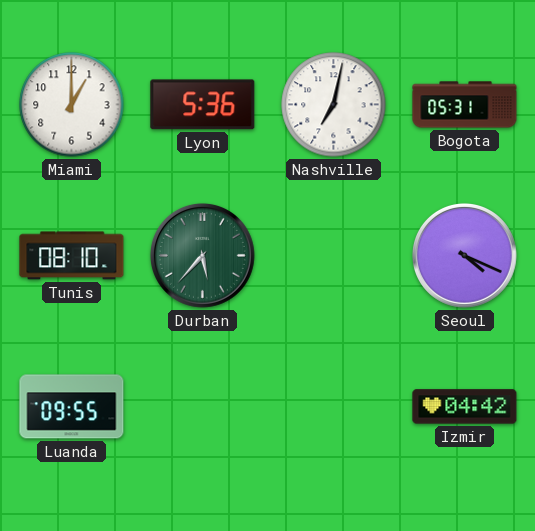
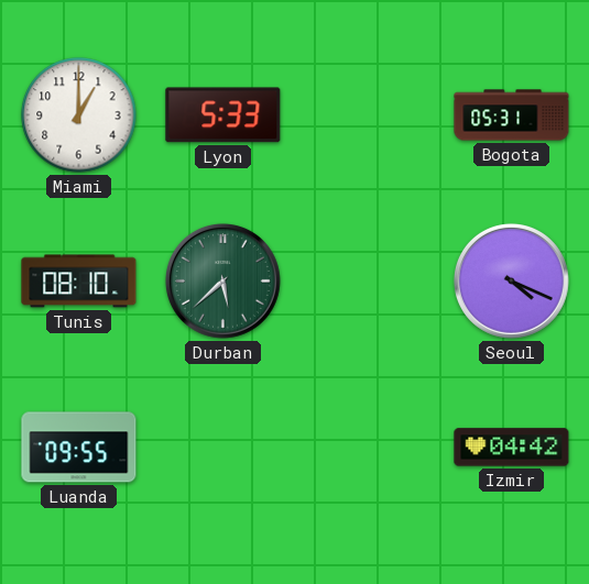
Lyon: 5:36 -> 5:33 (223, 115)
Nashville: 7:02 -> none (334, 105)
Durban: 5:37 -> 5:38 (222, 280)
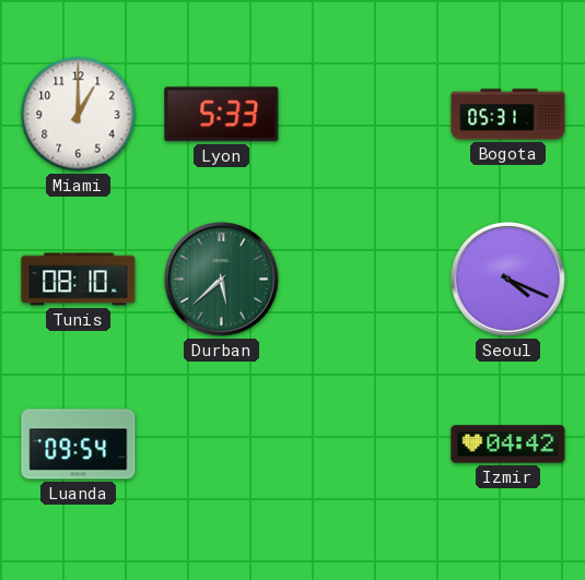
Luanda: 09:55 -> 09:54 (79, 445)
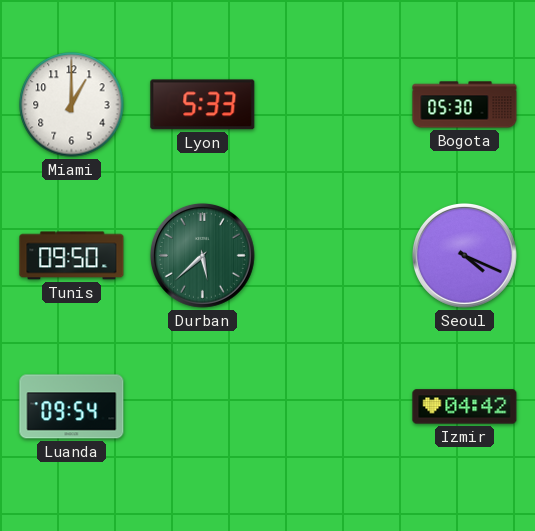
Bogota: 05:31 -> 05:30 (465, 105)
Tunis: 08:10 -> 09:50 (72, 256)
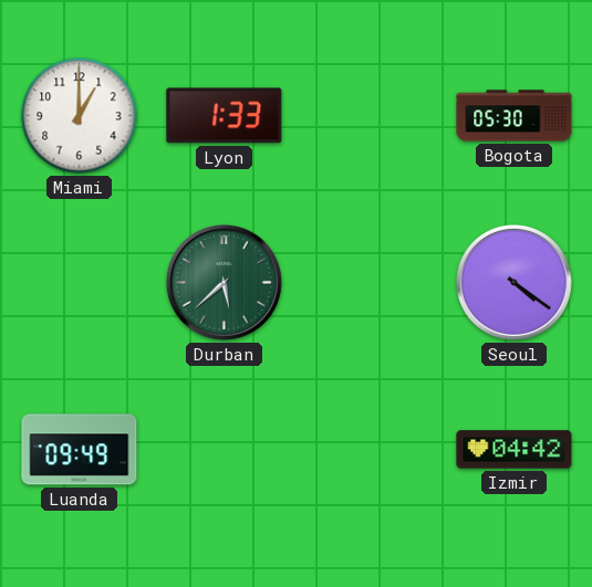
Lyon: 5:33 -> 1:33 (225, 116)
Tunis: 09:50 -> none (72, 256)
Seoul: 4:19 -> 4:21 (513, 282)
Luanda: 09:54 -> 09:49 (80, 450)
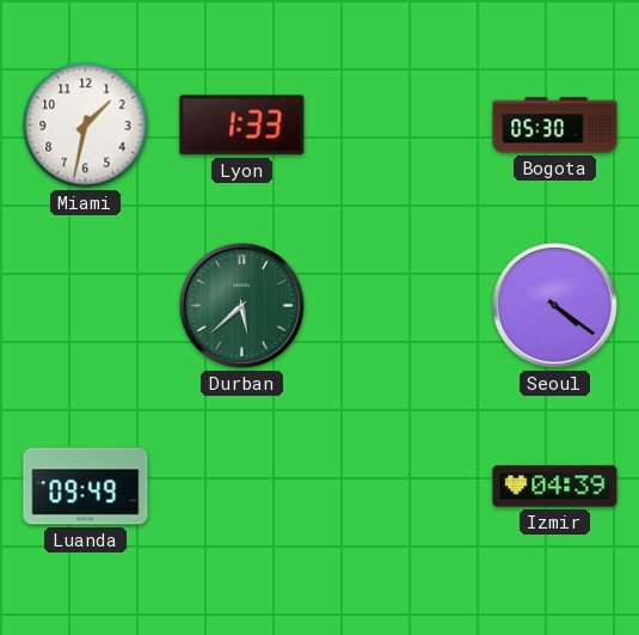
Miami: 1:00 -> 1:32 (86, 126)
Izmir: 04:42 -> 04:39 (555, 487)
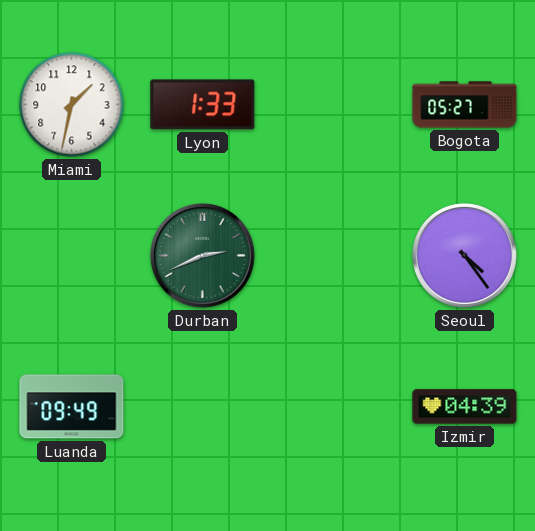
Bogota: 05:30 -> 05:27 (465, 105)
Durban: 5:38 -> 2:41 (202, 255)
Seoul: 4:21 -> 4:24 (464, 255)
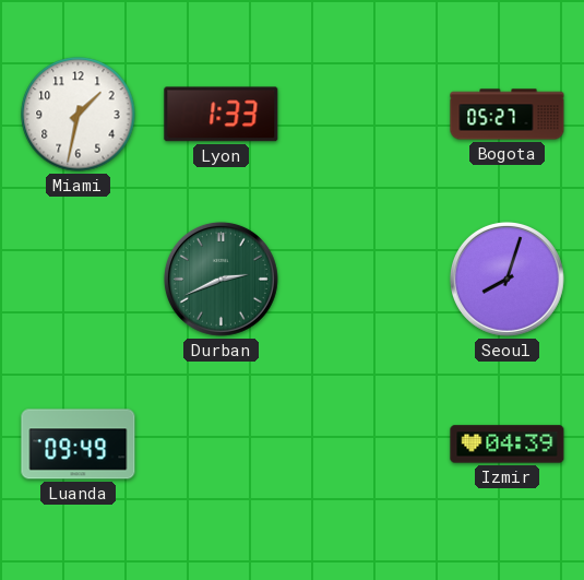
Seoul: 4:24 -> 8:03 (506, 279)
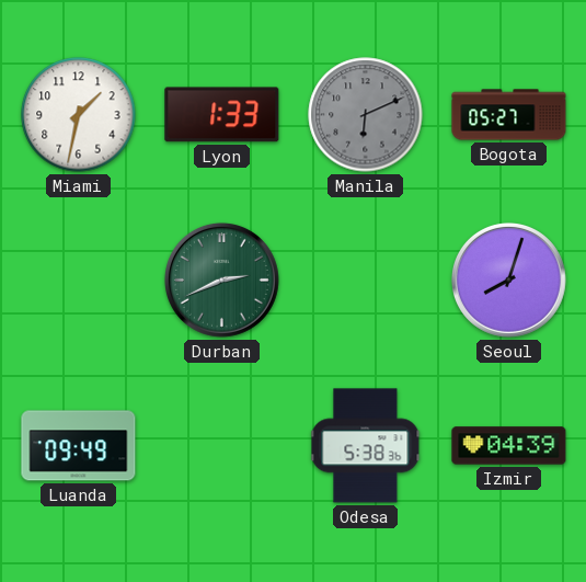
Manila: none -> 6:11 (366, 115)
Odesa: none -> 5:38 (366, 446)
